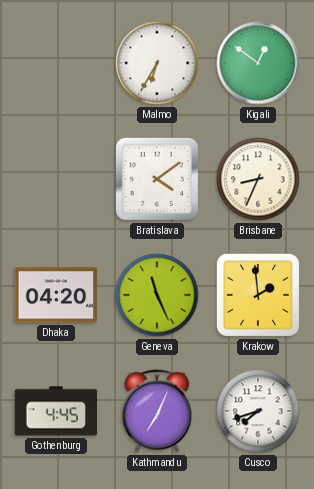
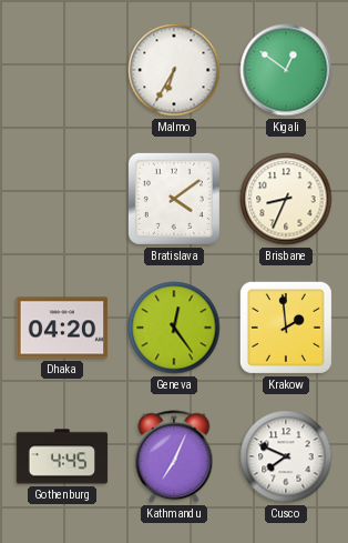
Geneva: 11:26 -> 12:24 (174, 328)
Cusco: 7:42 -> 7:49 (286, 456)
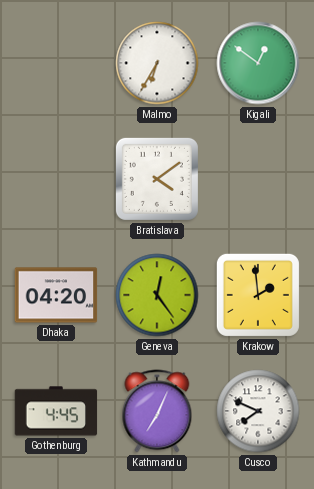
Brisbane: 8:34 -> none (286, 199)
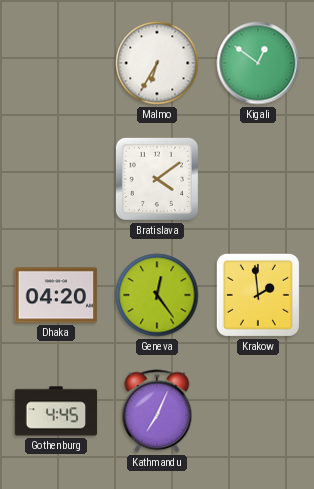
Cusco: 7:49 -> none (258, 411)
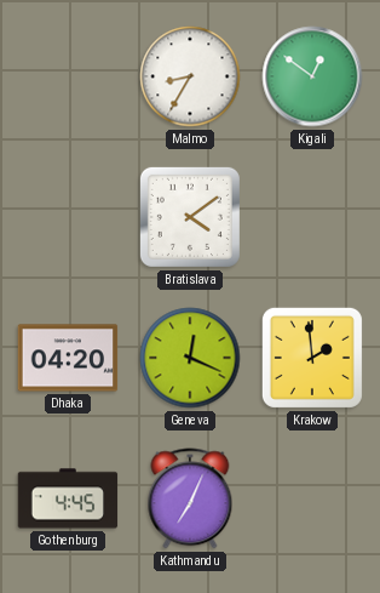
Malmo: 6:35 -> 8:35 (190, 76)
Geneva: 12:24 -> 12:19 (190, 358)
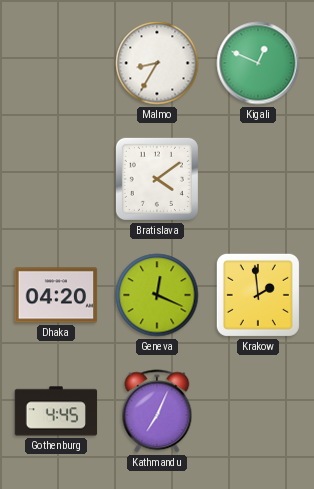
Kigali: 12:51 -> 12:49 (258, 63)
